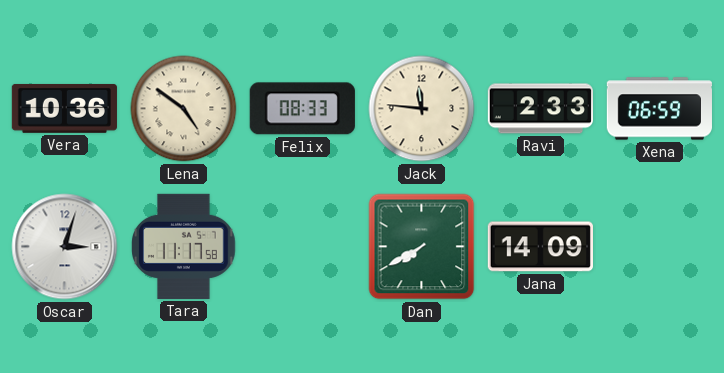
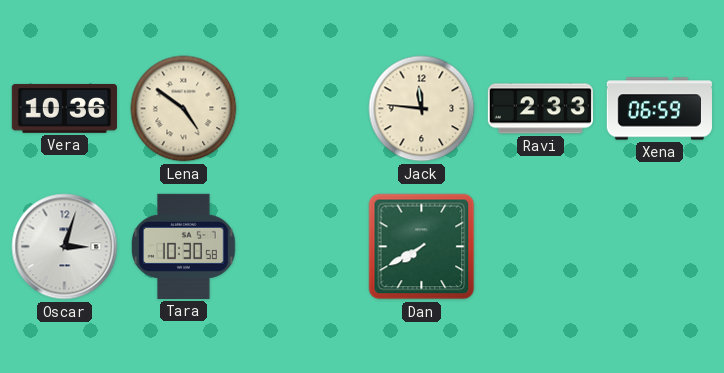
Felix: 08:33 -> none (302, 109)
Tara: 11:17 -> 10:30 (184, 246)
Jana: 14:09 -> none (540, 247)
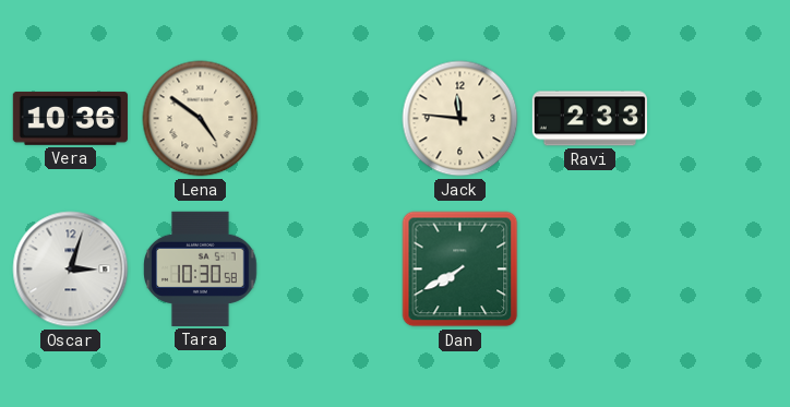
Xena: 06:59 -> none (659, 109)
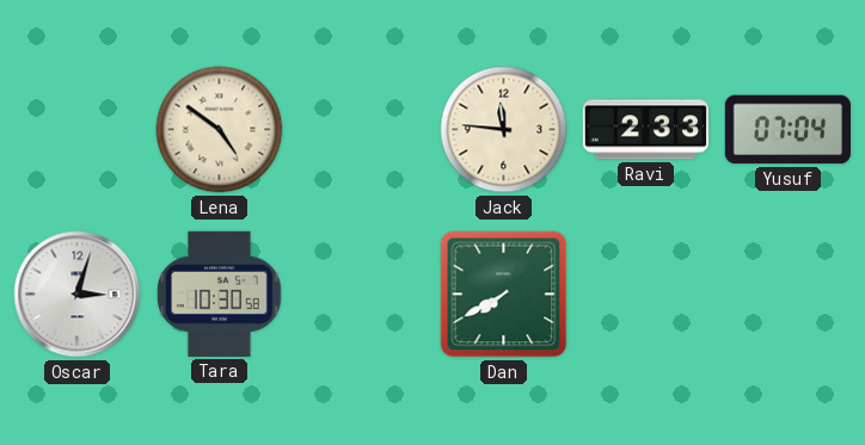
Vera: 10:36 -> none (70, 118)
Yusuf: none -> 07:04 (787, 130)
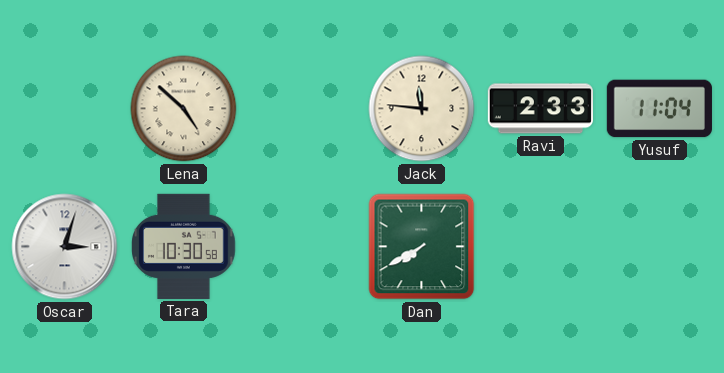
Lena: 4:51 -> 4:52 (184, 109)
Yusuf: 07:04 -> 11:04 (659, 109)
